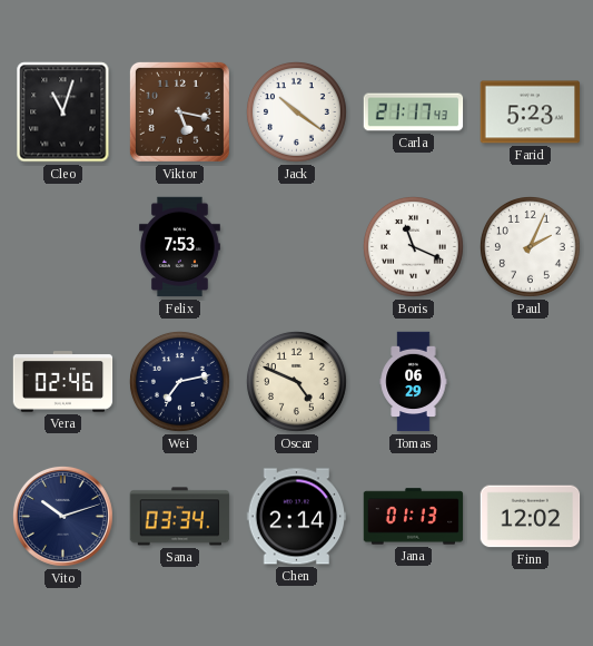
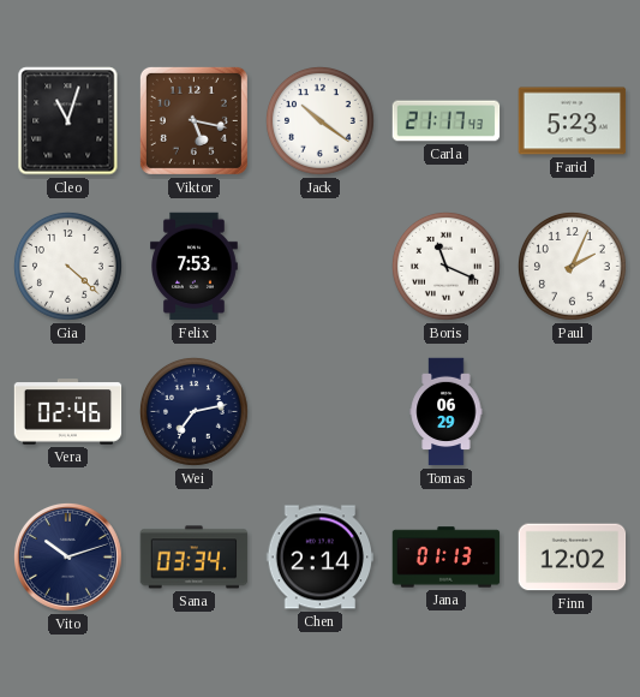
Gia: none -> 4:22 (67, 266)
Oscar: 4:49 -> none (296, 381)
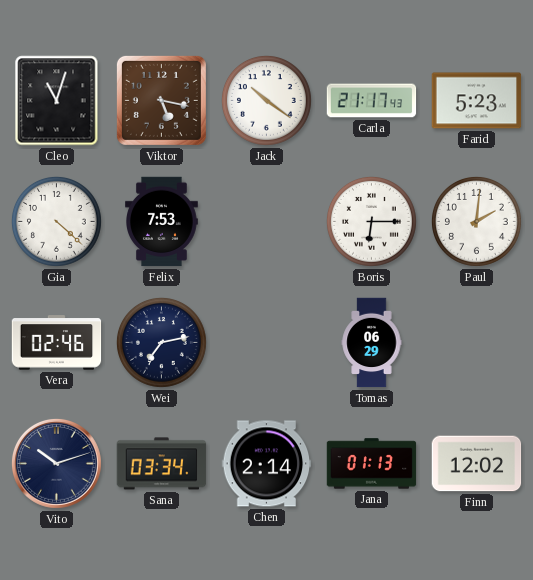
Boris: 11:19 -> 6:15 (371, 221)
Paul: 2:04 -> 2:01 (476, 221)
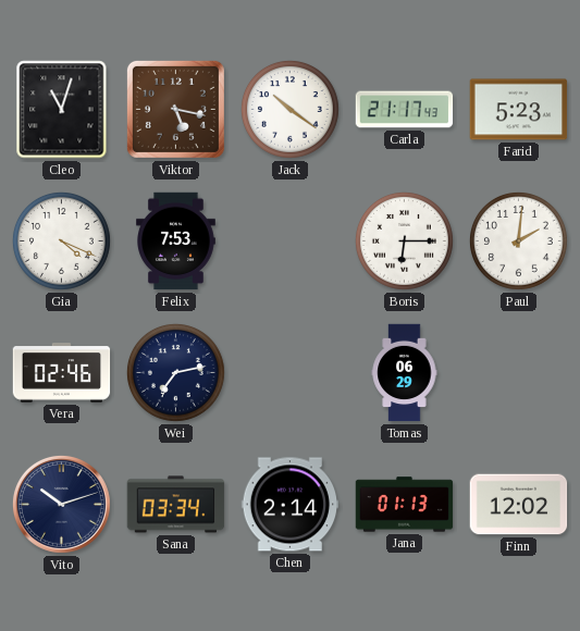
Gia: 4:22 -> 4:19 (61, 240)
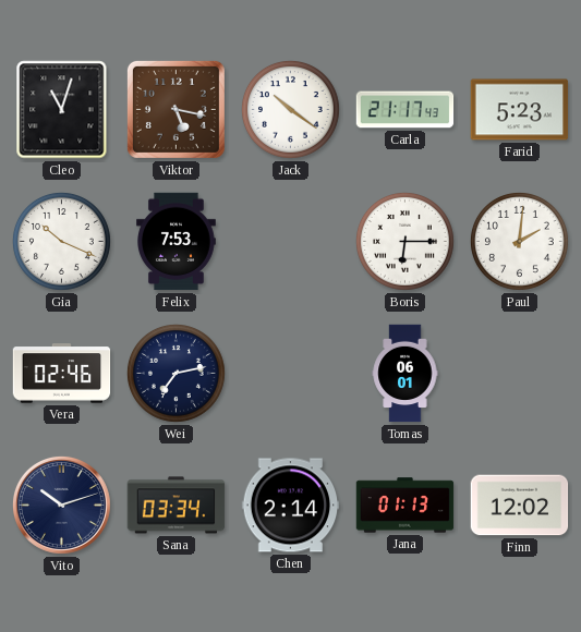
Gia: 4:19 -> 10:19 (61, 241)
Tomas: 06:29 -> 06:01 (406, 374)
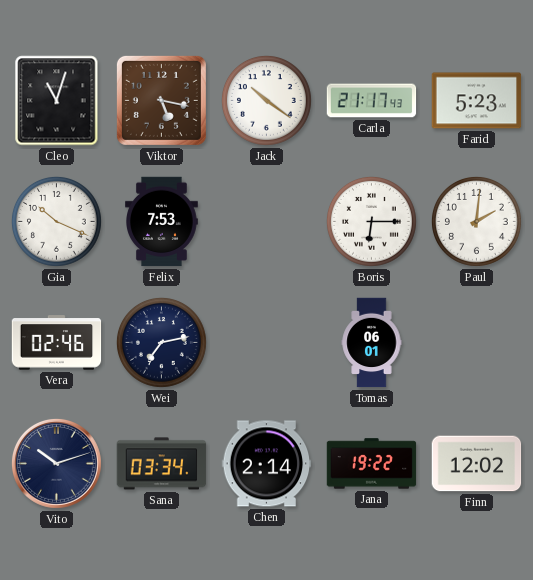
Jana: 01:13 -> 19:22 (372, 464)
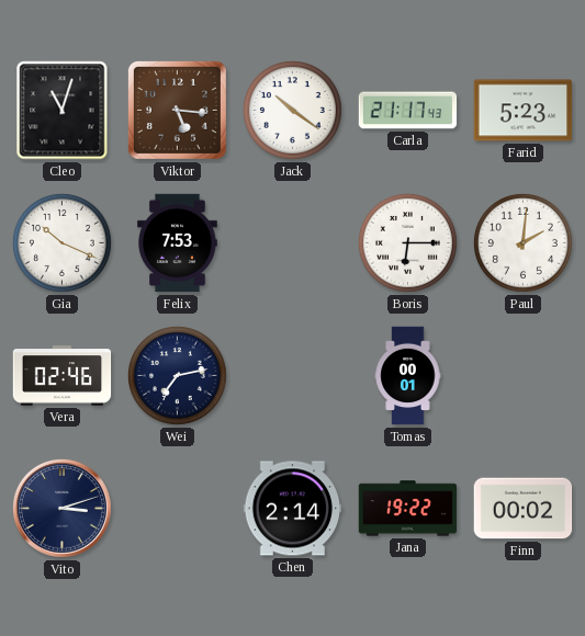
Viktor: 5:17 -> 5:16 (177, 110)
Tomas: 06:01 -> 00:01 (408, 376)
Vito: 10:12 -> 3:12 (61, 508)
Sana: 03:34 -> none (162, 464)
Finn: 12:02 -> 00:02 (524, 509)
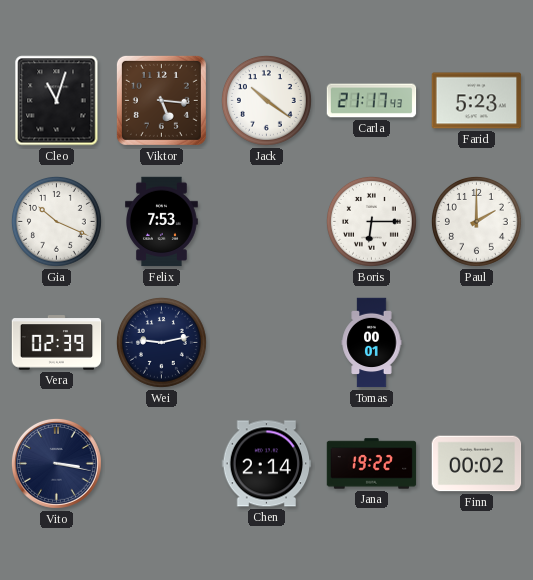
Paul: 2:01 -> 2:00 (476, 221)
Vera: 02:46 -> 02:39 (57, 343)
Wei: 7:13 -> 9:13 (161, 342)
Vito: 3:12 -> 3:17 (56, 463)
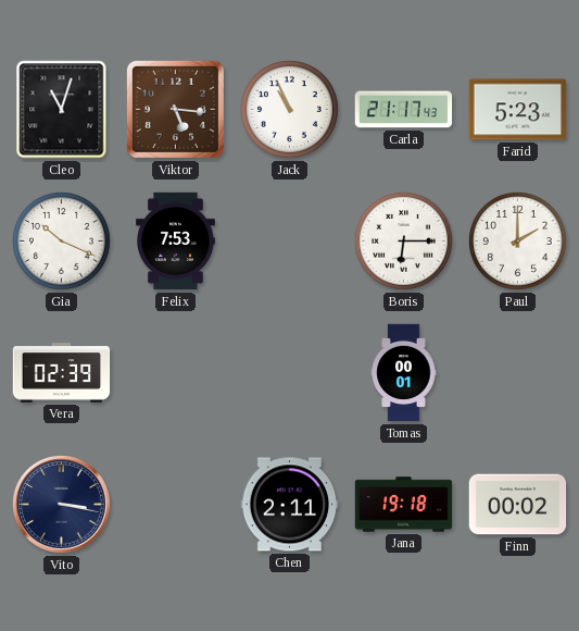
Jack: 10:21 -> 10:56 (289, 109)
Wei: 9:13 -> none (161, 342)
Chen: 2:14 -> 2:11 (290, 505)
Jana: 19:22 -> 19:18 (404, 505)
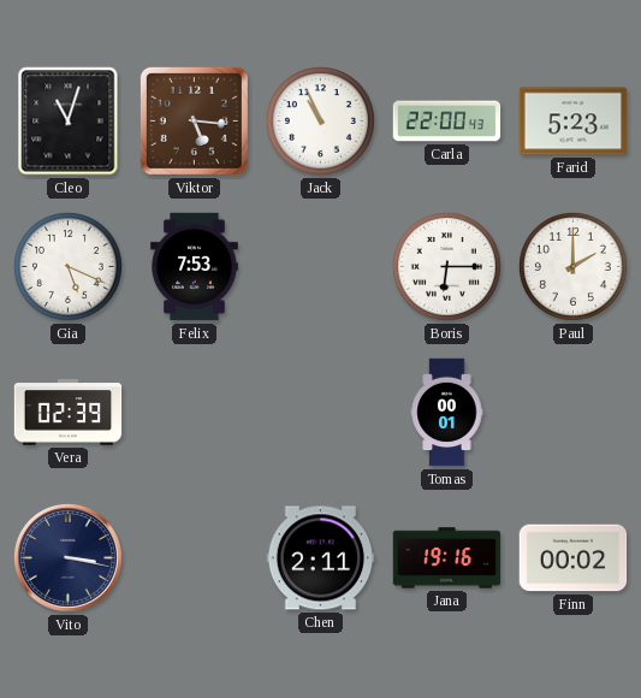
Carla: 21:17 -> 22:00 (447, 122)
Gia: 10:19 -> 5:19 (67, 266)
Jana: 19:18 -> 19:16 (447, 558)
